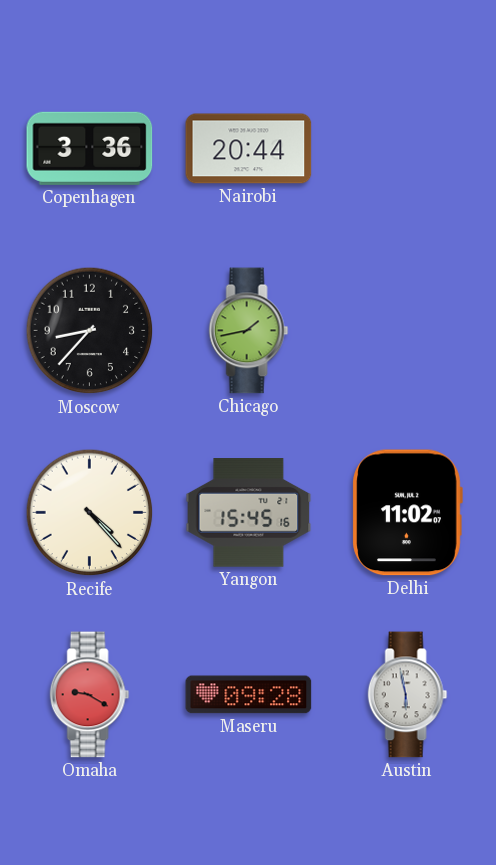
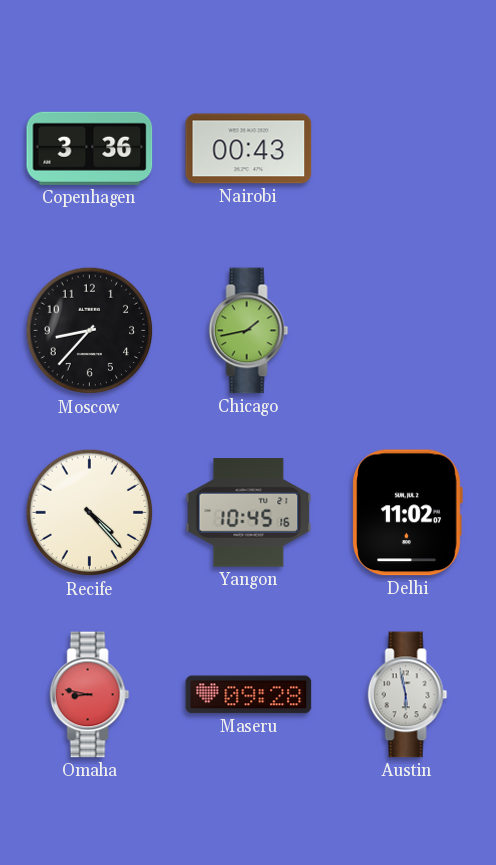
Nairobi: 20:44 -> 00:43 (249, 149)
Yangon: 15:45 -> 10:45 (249, 513)
Omaha: 9:20 -> 8:47 (90, 695)
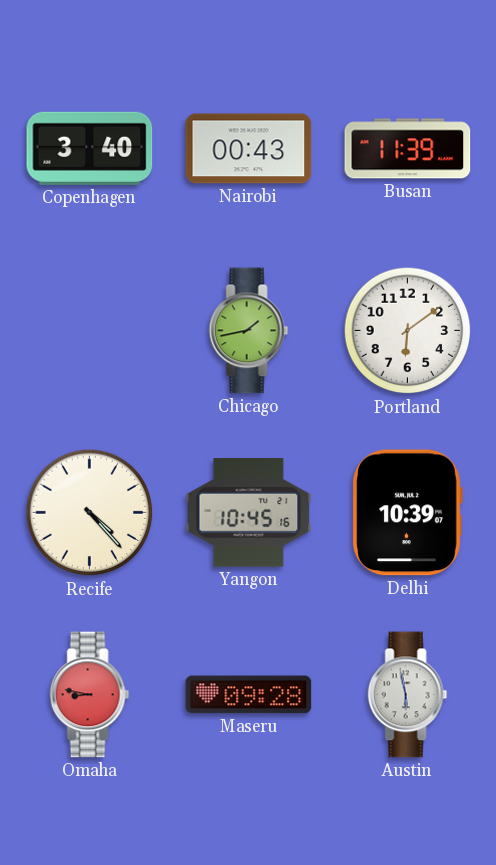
Copenhagen: 3:36 -> 3:40 (90, 148)
Busan: none -> 11:39 (408, 149)
Moscow: 8:37 -> none (90, 331)
Portland: none -> 6:09 (408, 331)
Delhi: 11:02 -> 10:39 (407, 513)
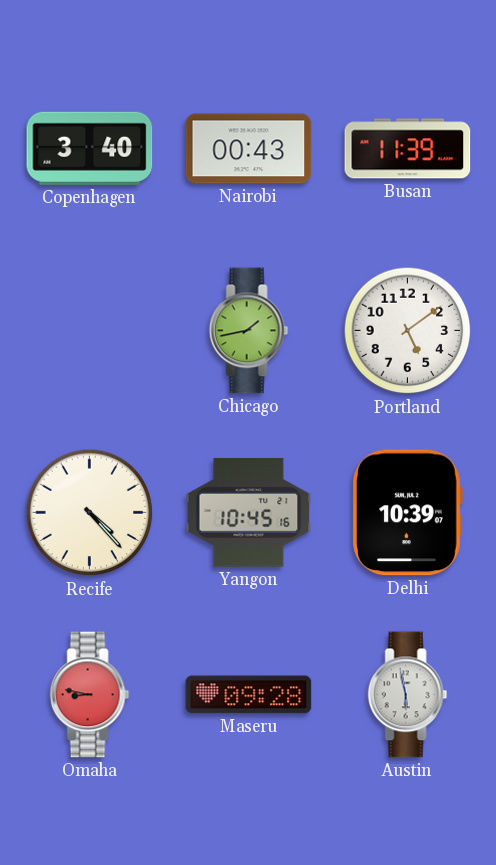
Portland: 6:09 -> 5:09 (408, 331)
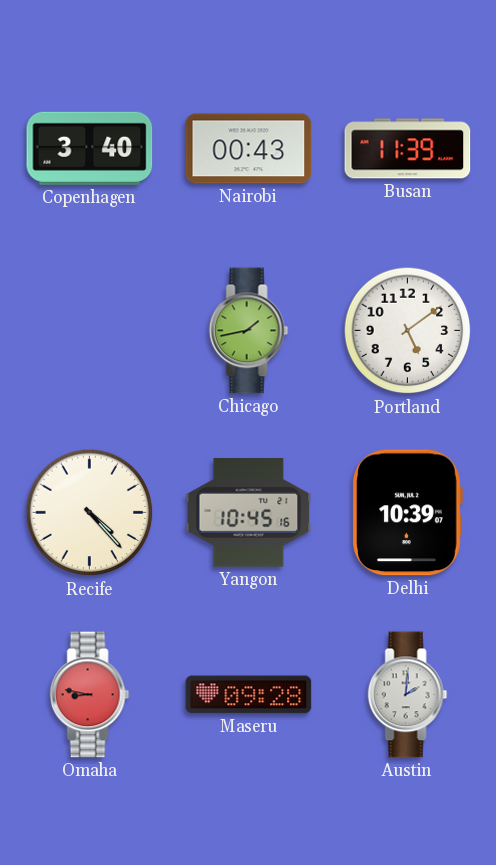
Austin: 5:58 -> 2:01 (408, 695)
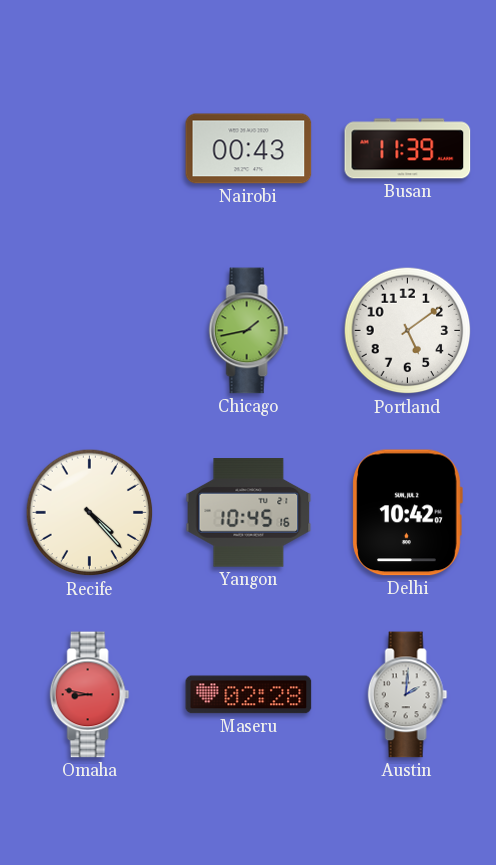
Copenhagen: 3:40 -> none (90, 148)
Delhi: 10:39 -> 10:42 (407, 513)
Maseru: 09:28 -> 02:28 (249, 695)
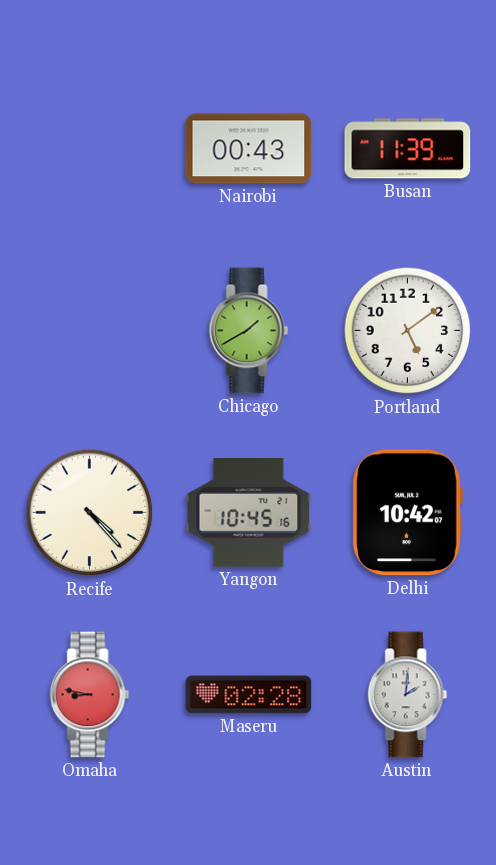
Chicago: 1:43 -> 1:40 (249, 331)
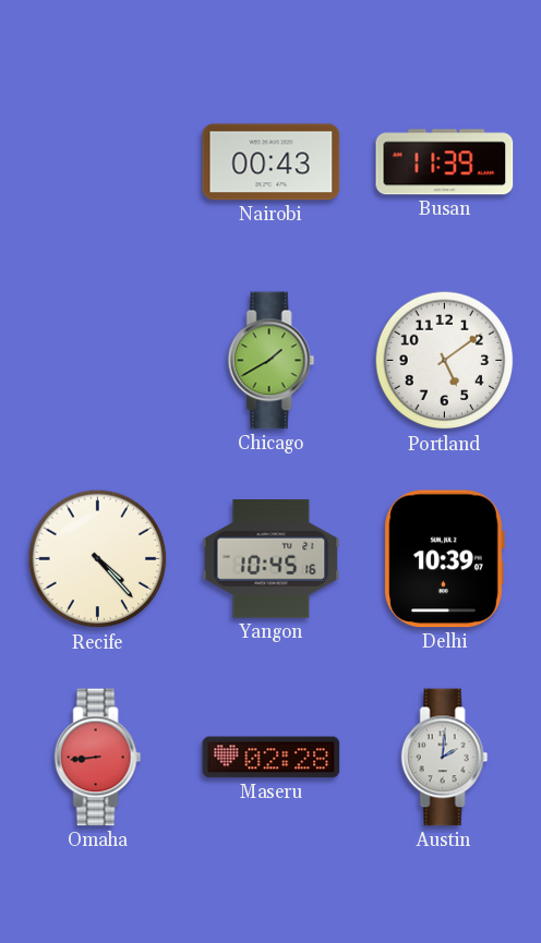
Delhi: 10:42 -> 10:39 (444, 559)
Omaha: 8:47 -> 8:44 (98, 758)
